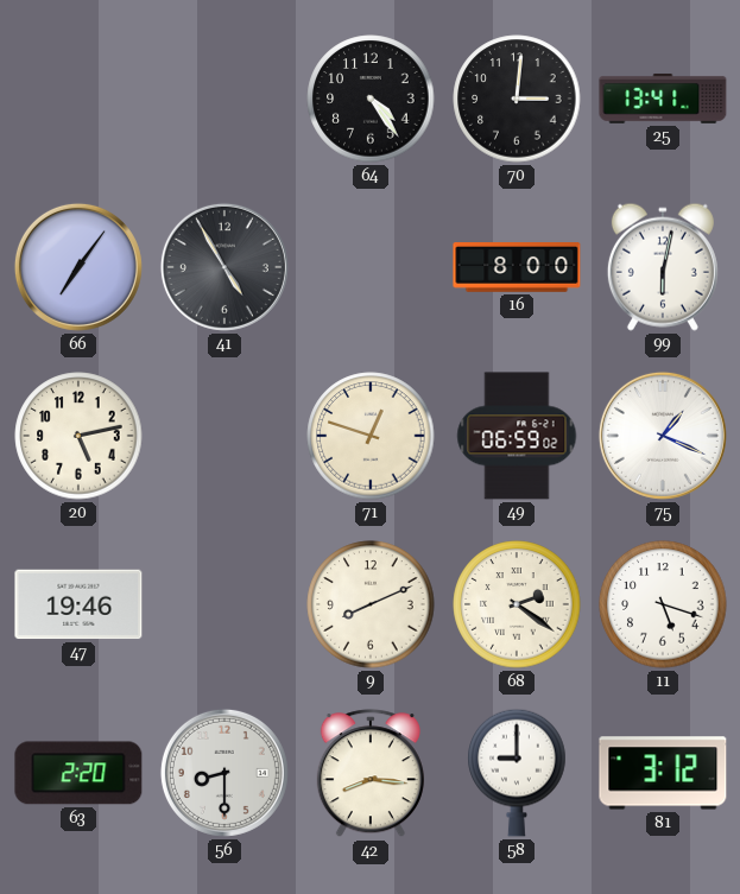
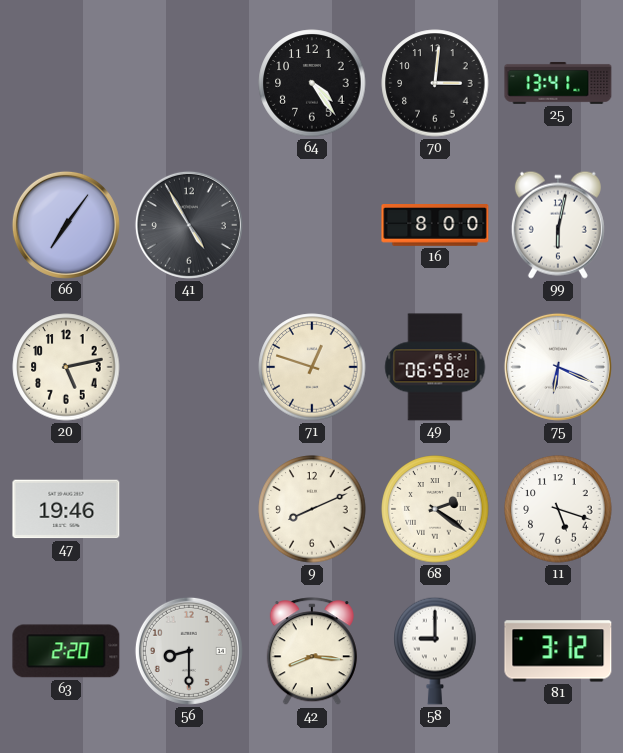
75: 1:19 -> 6:19 (558, 367)
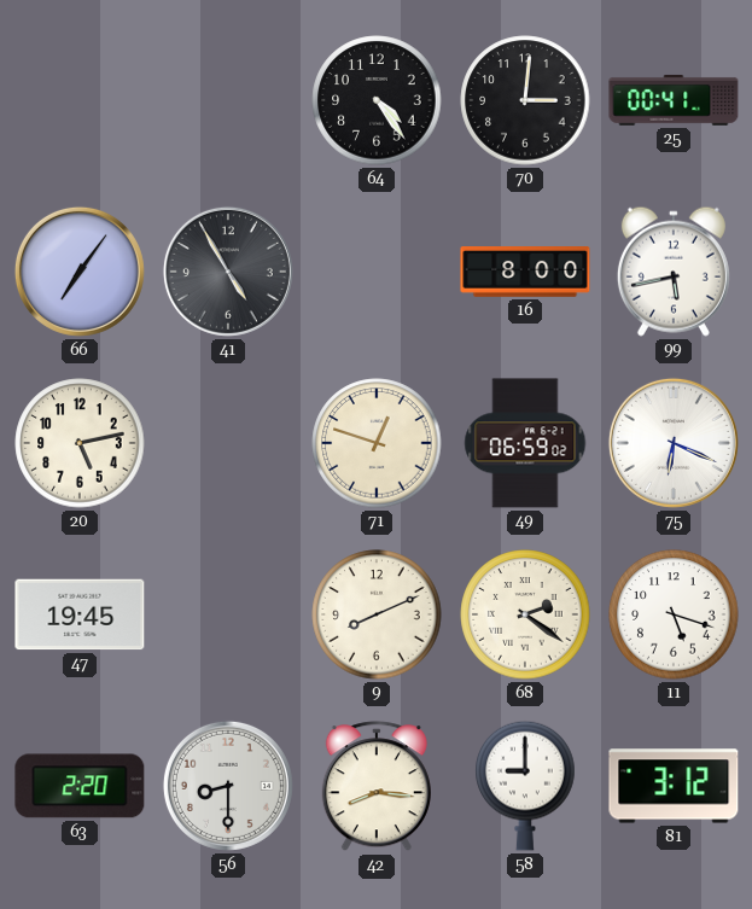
25: 13:41 -> 00:41 (674, 100)
99: 6:02 -> 5:43 (674, 272)
47: 19:46 -> 19:45 (80, 614)
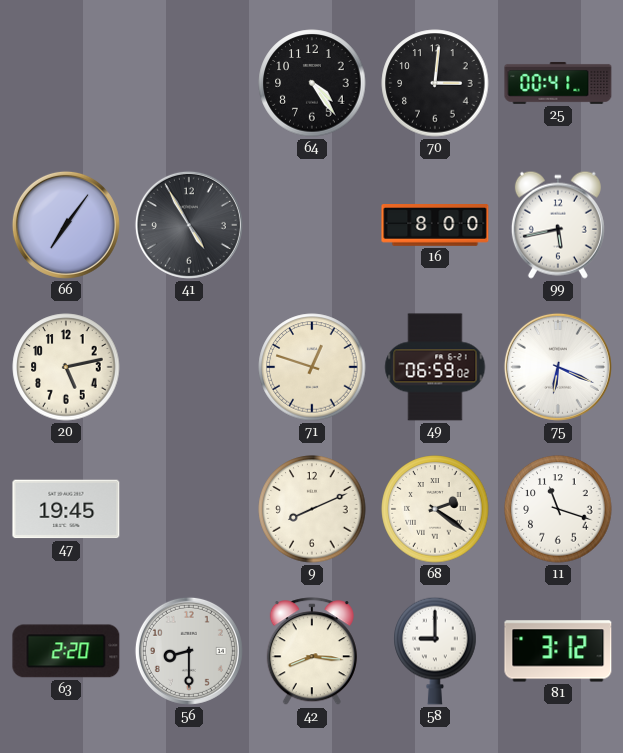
11: 5:18 -> 11:18 (558, 509)
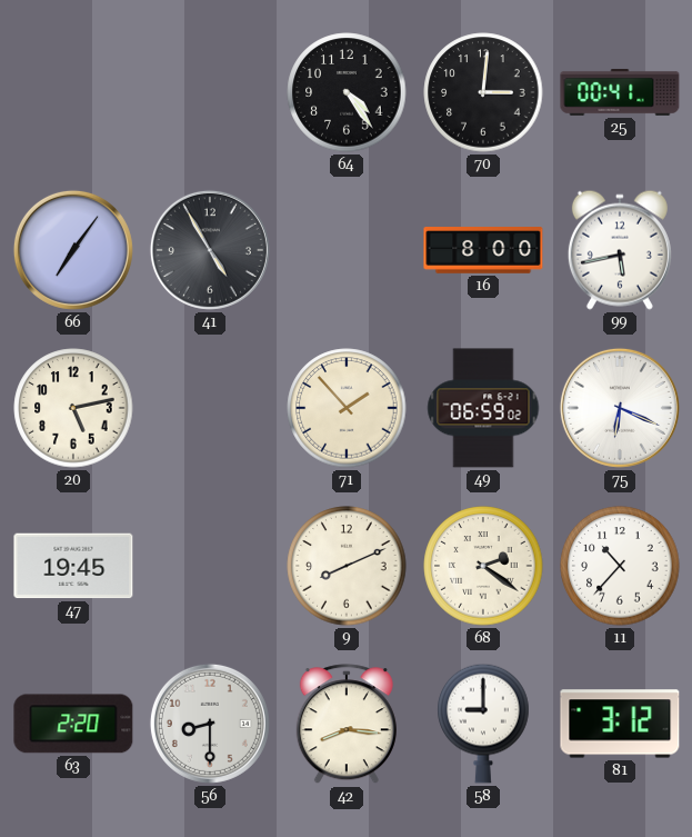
71: 12:48 -> 1:53 (347, 408)
11: 11:18 -> 10:37 (620, 566)
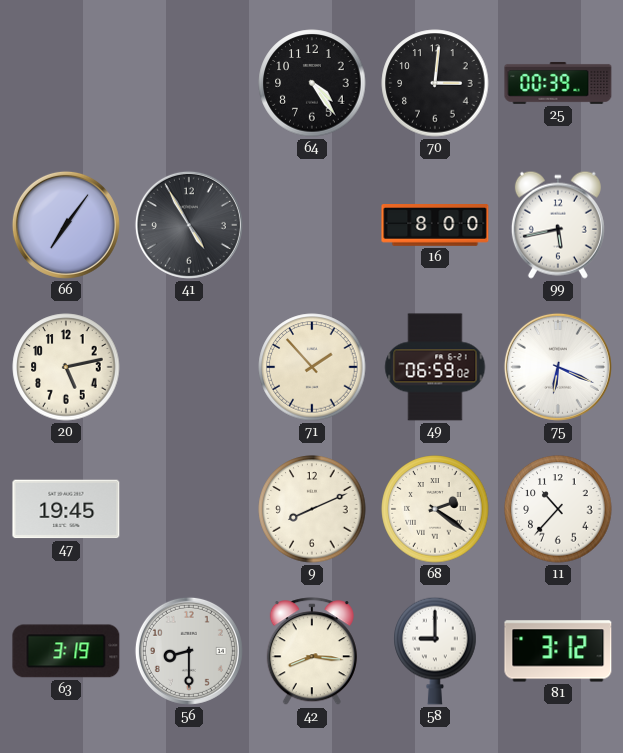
25: 00:41 -> 00:39 (558, 83)
63: 2:20 -> 3:19 (66, 651)
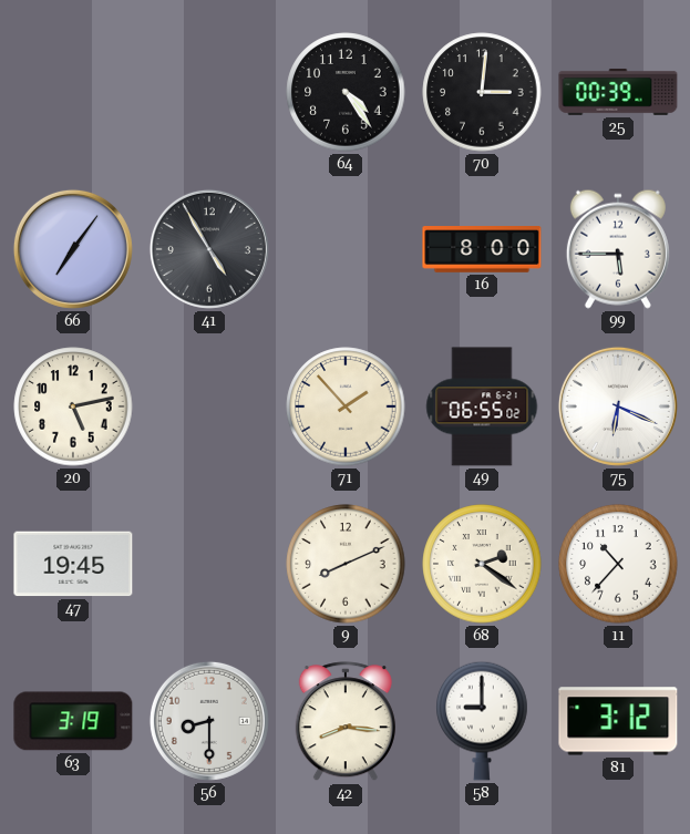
99: 5:43 -> 5:45 (618, 249)
49: 06:59 -> 06:55 (482, 406)
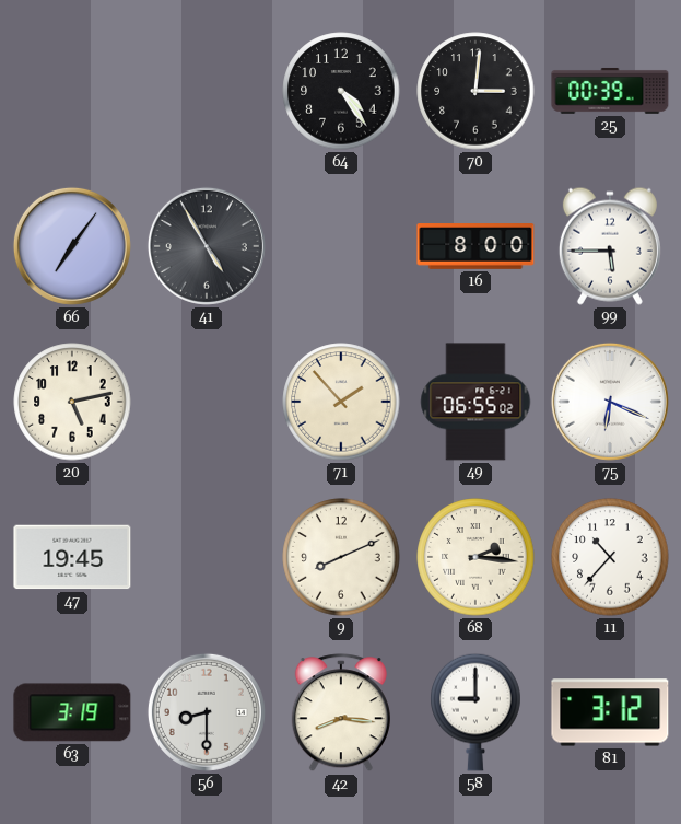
68: 2:21 -> 2:16 (475, 557)
